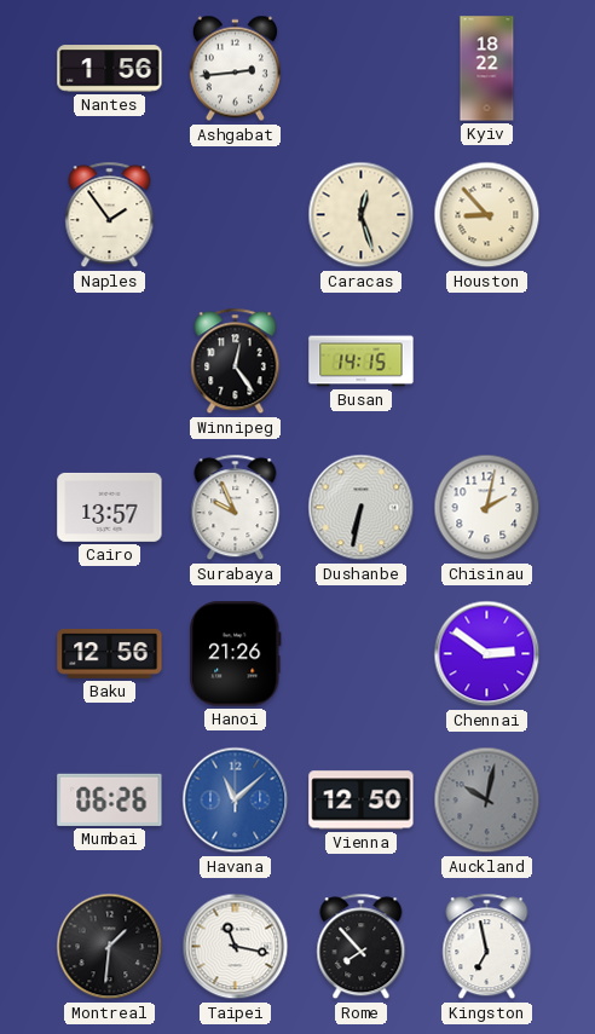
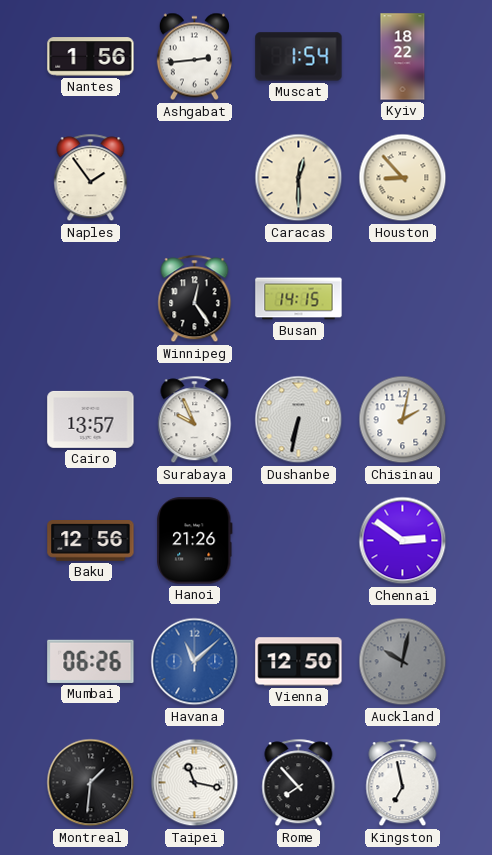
Muscat: none -> 1:54 (299, 57)
Caracas: 12:27 -> 12:30 (299, 178)
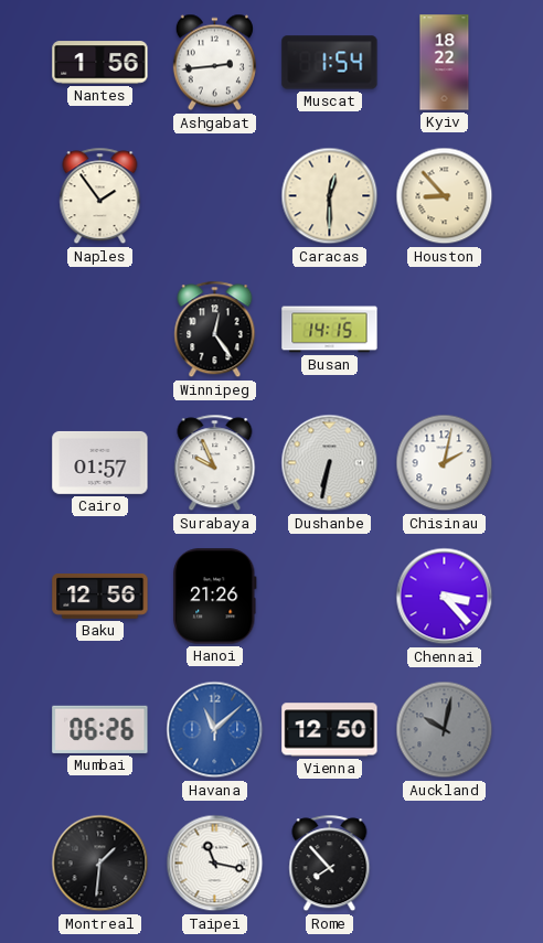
Cairo: 13:57 -> 01:57 (100, 462)
Chennai: 2:51 -> 3:23 (445, 597)
Kingston: 6:58 -> none (403, 783)
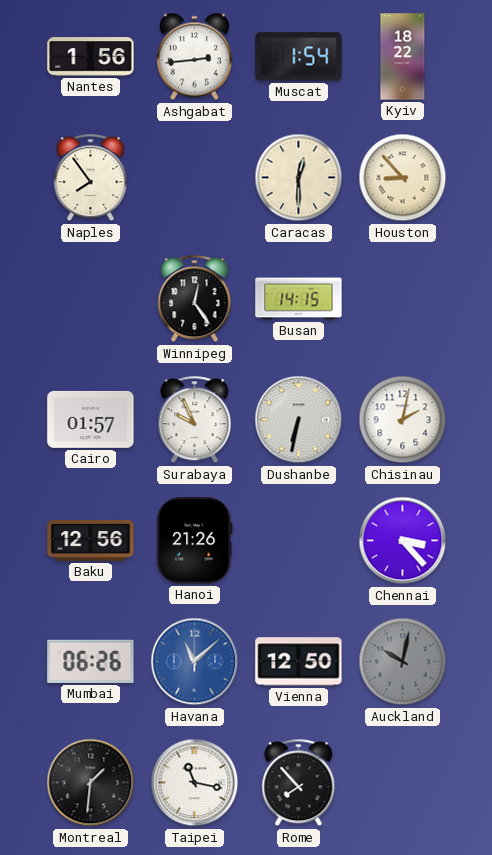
Naples: 1:54 -> 7:54 (91, 178)
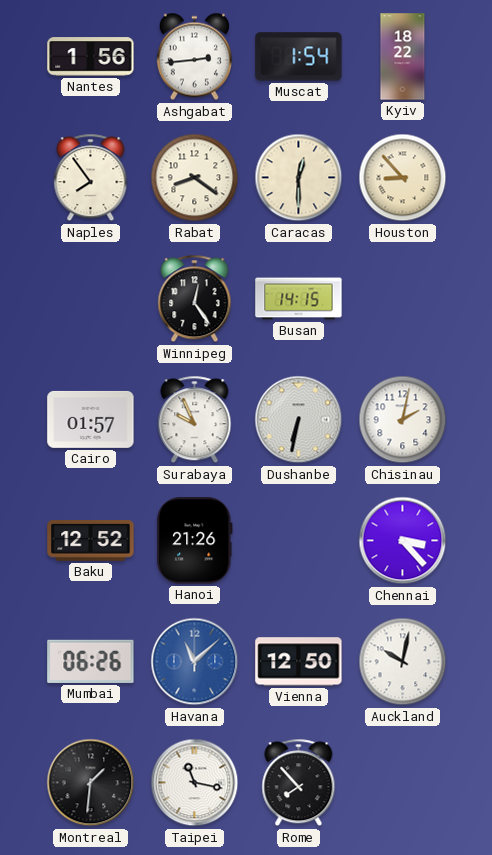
Rabat: none -> 8:21 (195, 178)
Baku: 12:56 -> 12:52 (91, 541)
Auckland dial: grey -> white (403, 662)
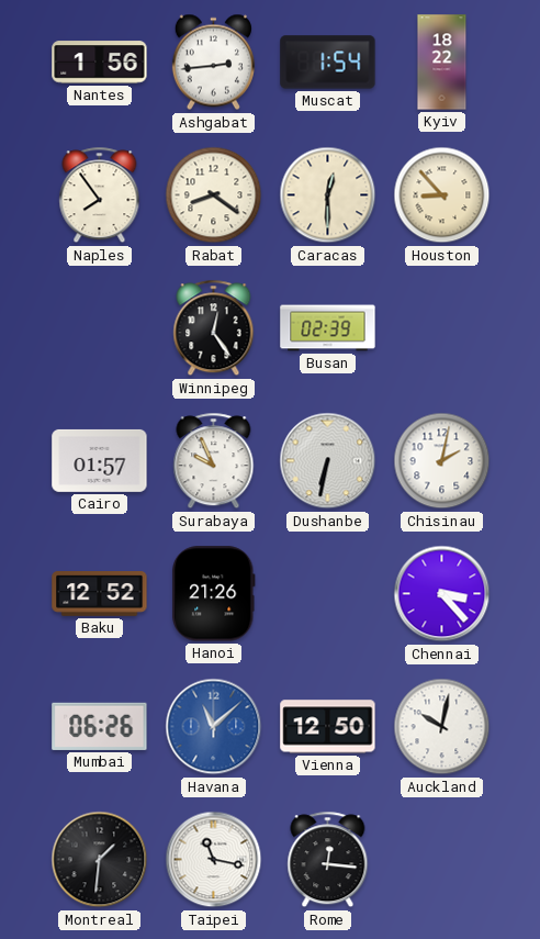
Busan: 14:15 -> 02:39 (328, 328)
Rome: 7:53 -> 12:16 (328, 860)
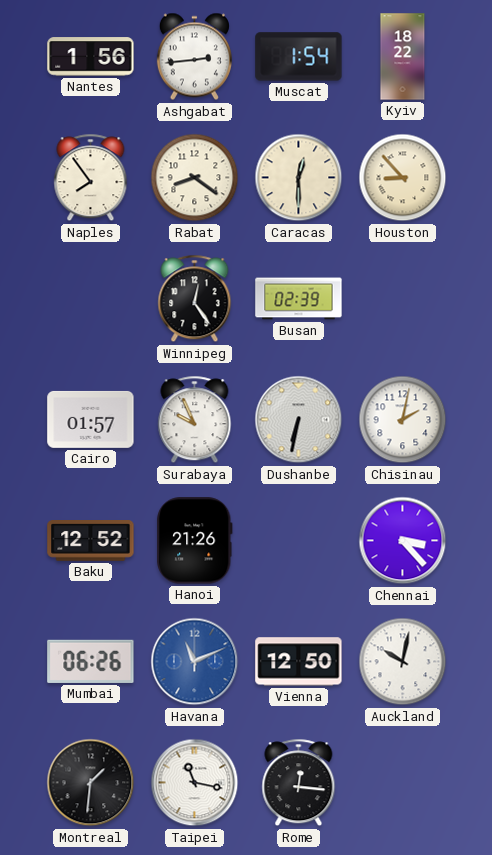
Havana: 11:08 -> 11:11 (195, 662)
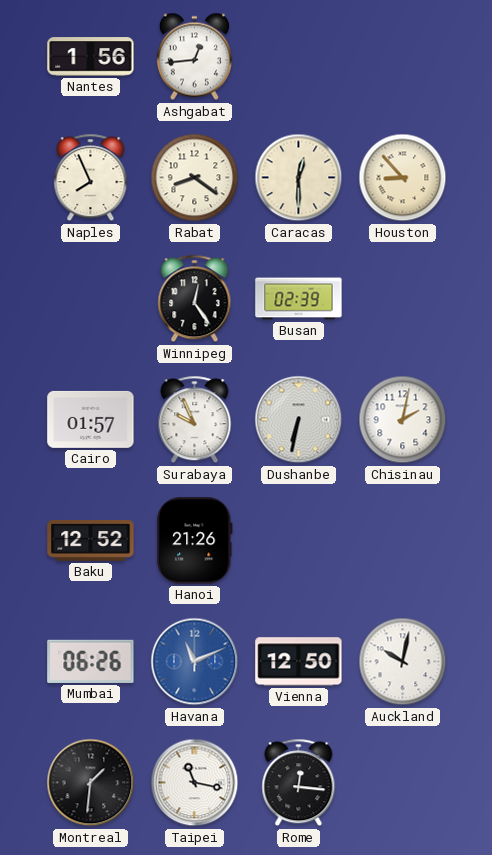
Ashgabat: 2:44 -> 12:44 (194, 57)
Muscat: 1:54 -> none (299, 57)
Kyiv: 18:22 -> none (403, 57)
Naples: 7:54 -> 7:56 (91, 178)
Chennai: 3:23 -> none (403, 541)
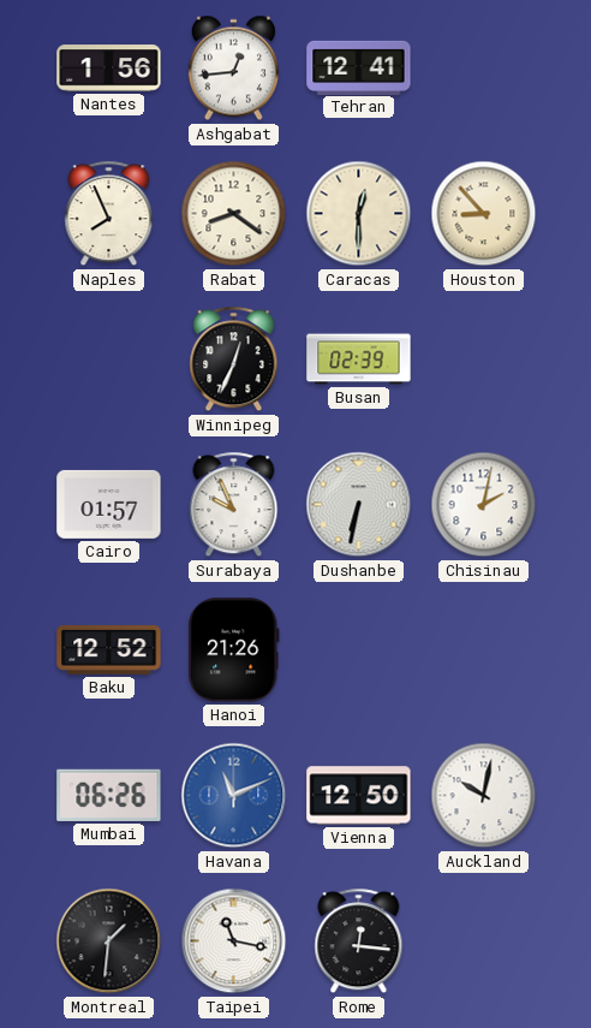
Tehran: none -> 12:41 (359, 67)
Winnipeg: 12:24 -> 12:34 (234, 359)
